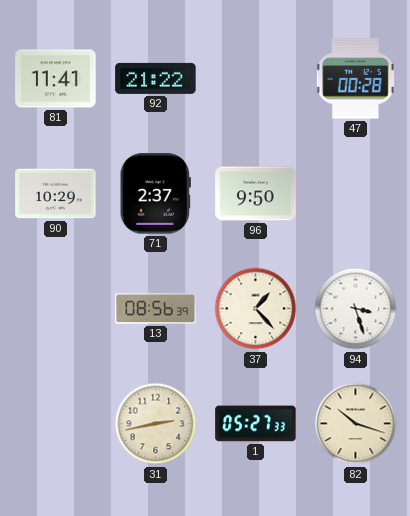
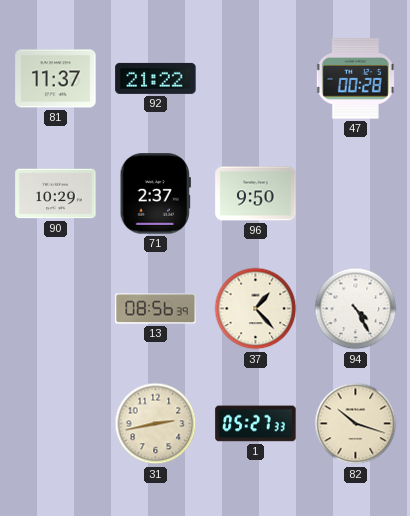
81: 11:41 -> 11:37 (56, 79)
94: 3:27 -> 4:25 (356, 309)
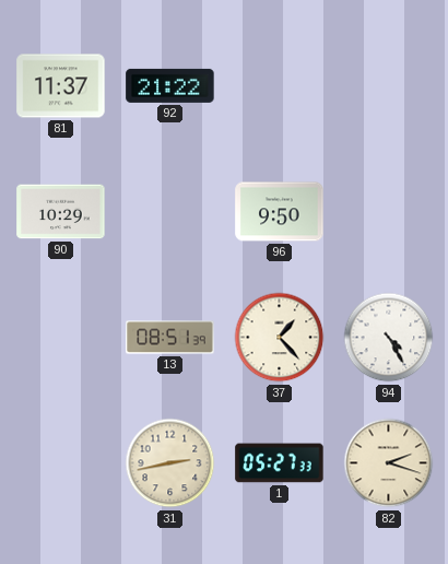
47: 00:28 -> none (355, 79)
71: 2:37 -> none (155, 194)
13: 08:56 -> 08:51 (170, 338)
82: 10:18 -> 2:18 (389, 463)
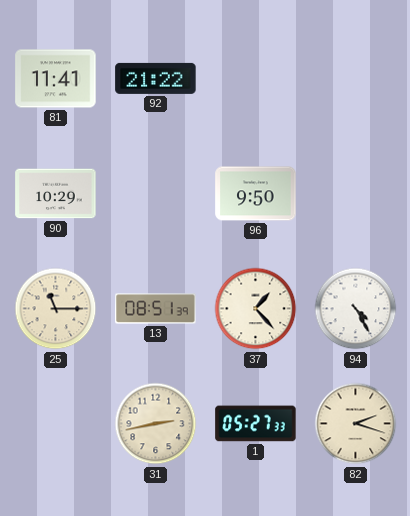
81: 11:37 -> 11:41 (56, 79)
25: none -> 11:15 (56, 309)
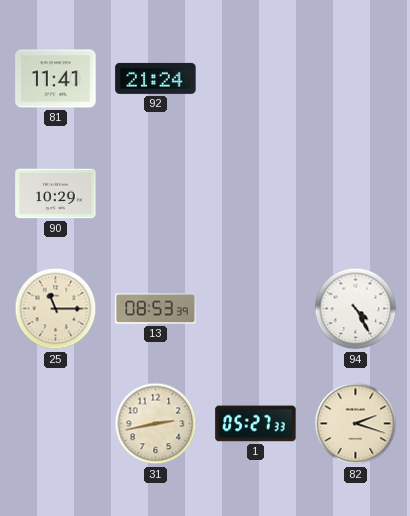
92: 21:22 -> 21:24 (156, 78)
96: 9:50 -> none (256, 194)
13: 08:51 -> 08:53 (156, 309)
37: 1:23 -> none (256, 309)
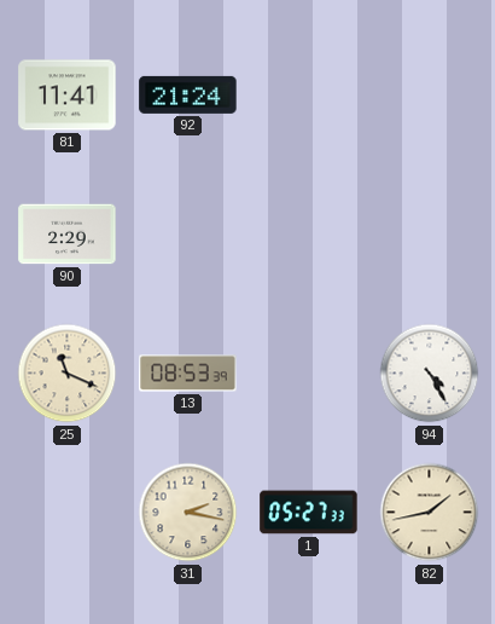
90: 10:29 -> 2:29 (68, 235)
25: 11:15 -> 11:19 (68, 374)
31: 2:43 -> 2:17 (188, 513)
82: 2:18 -> 1:43 (430, 513)
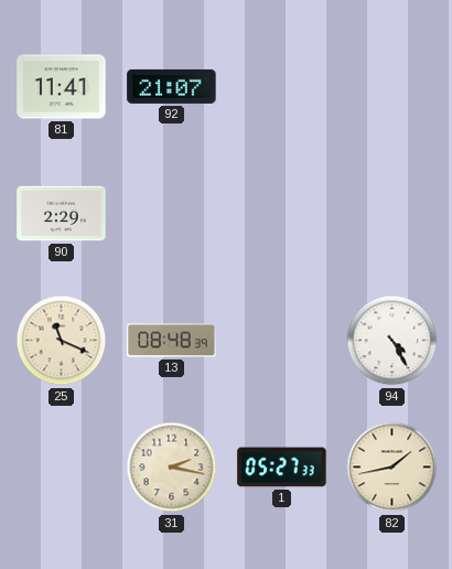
92: 21:24 -> 21:07 (172, 86)
13: 08:53 -> 08:48 (172, 341)
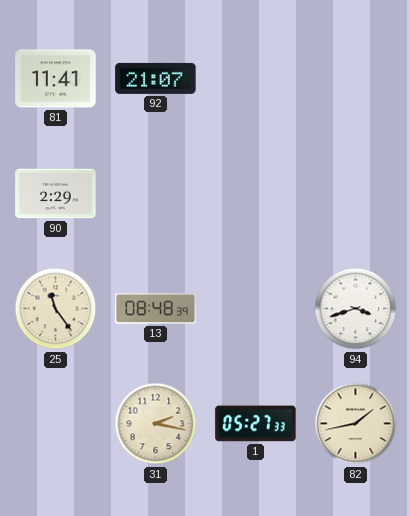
25: 11:19 -> 11:24 (56, 309)
94: 4:25 -> 3:42 (356, 309)
